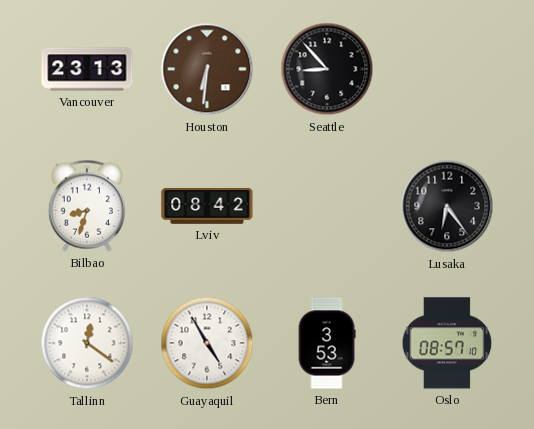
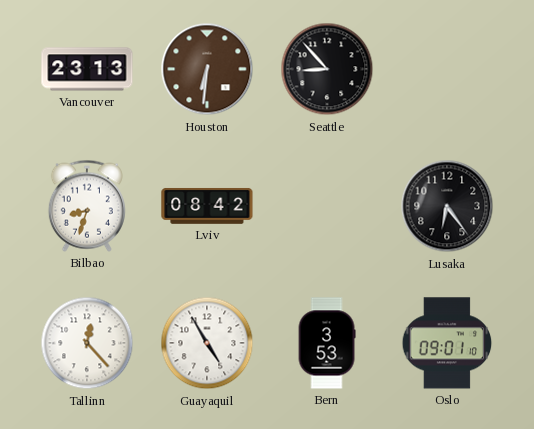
Tallinn: 12:21 -> 12:23 (87, 343)
Oslo: 08:57 -> 09:01 (447, 343)
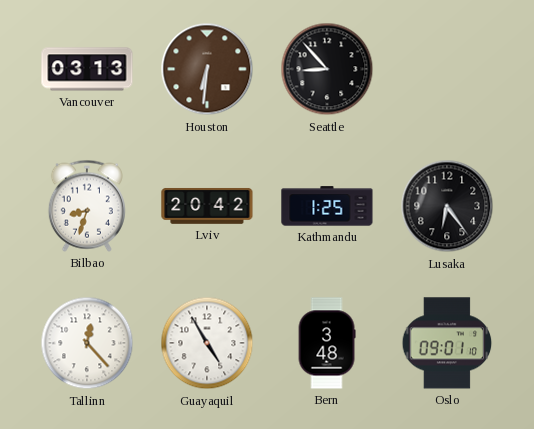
Vancouver: 23:13 -> 03:13 (87, 69)
Lviv: 08:42 -> 20:42 (207, 206)
Kathmandu: none -> 1:25 (327, 206)
Bern: 3:53 -> 3:48 (327, 343)
